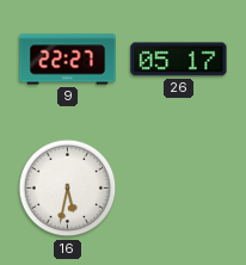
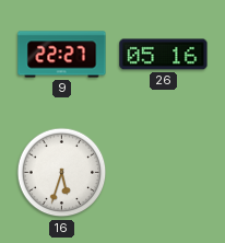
26: 05:17 -> 05:16 (164, 55)
16: 5:32 -> 5:33 (62, 173)
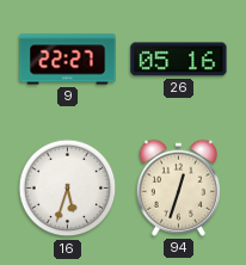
94: none -> 12:33 (178, 187)
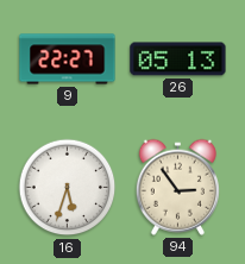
26: 05:16 -> 05:13 (178, 59)
94: 12:33 -> 2:54 (177, 187)
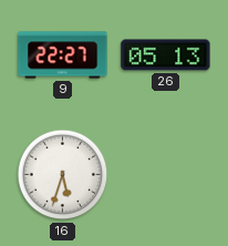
94: 2:54 -> none (177, 187)
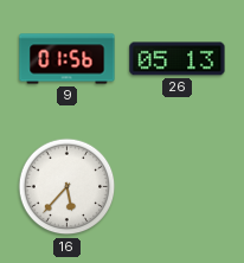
9: 22:27 -> 01:56 (68, 59)
16: 5:33 -> 5:37 (68, 187)
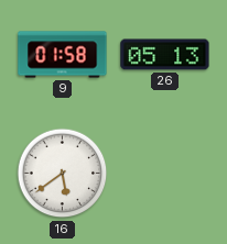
9: 01:56 -> 01:58 (63, 55)
16: 5:37 -> 5:39 (63, 174)
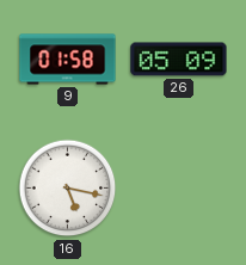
26: 05:13 -> 05:09 (179, 60)
16: 5:39 -> 5:17 (68, 189)
